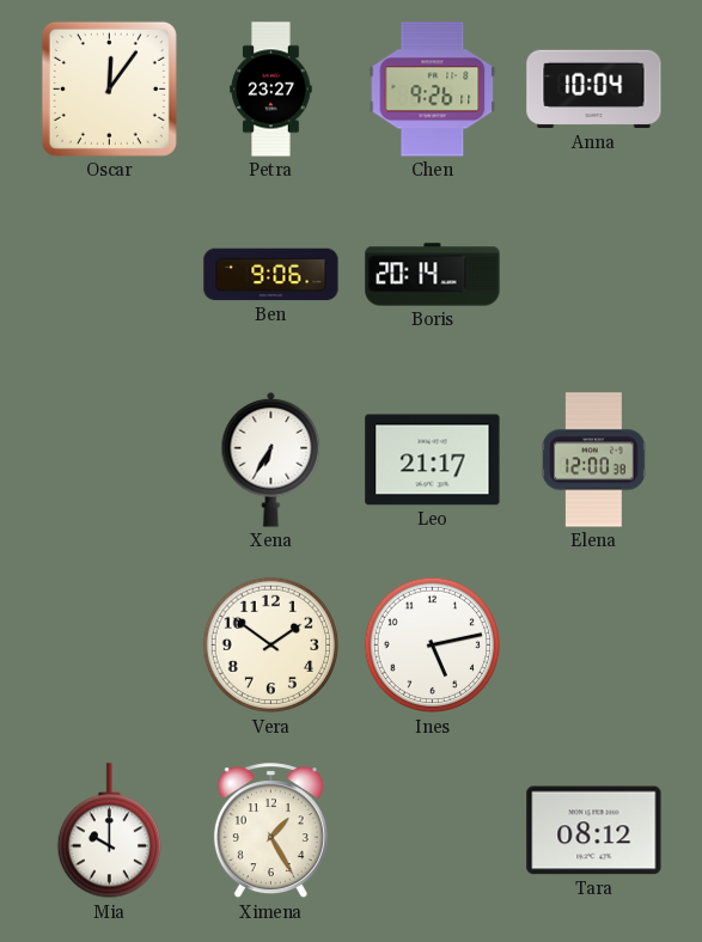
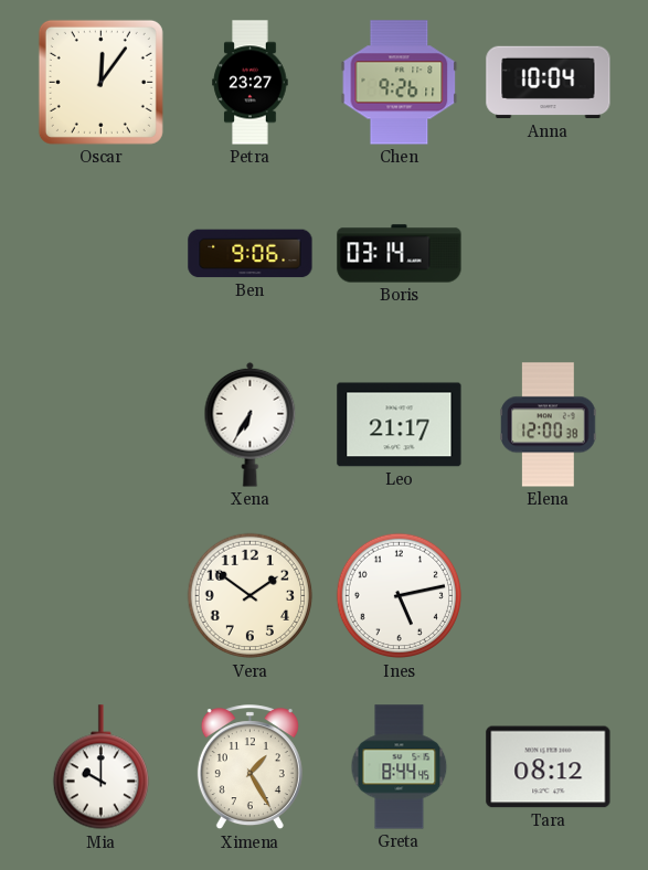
Boris: 20:14 -> 03:14 (400, 254)
Greta: none -> 8:44 (400, 767)
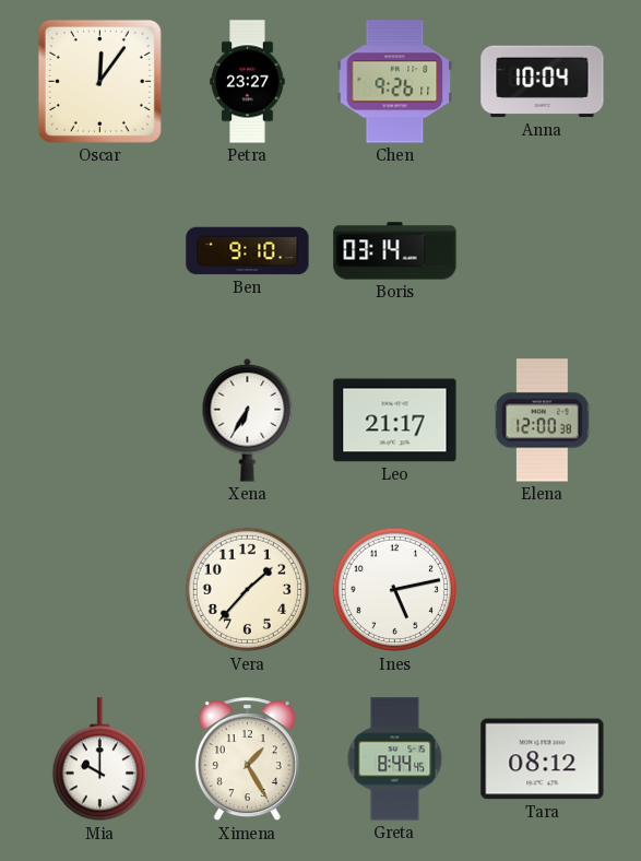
Ben: 9:06 -> 9:10 (248, 251)
Vera: 1:51 -> 1:37 (248, 590)
